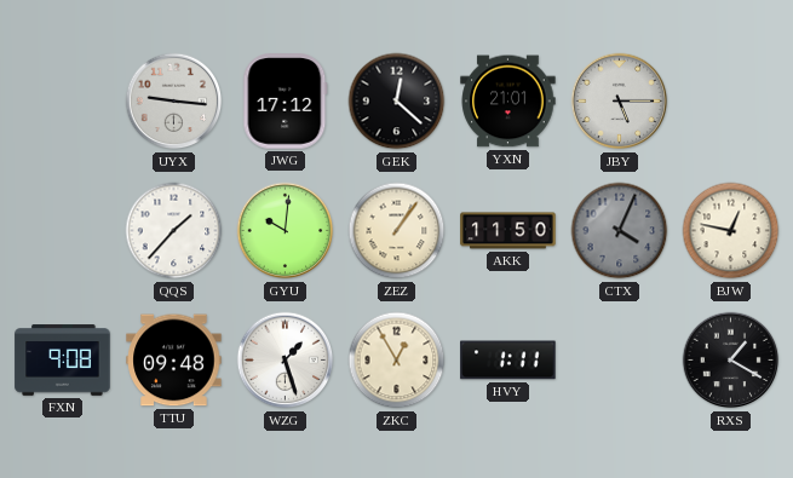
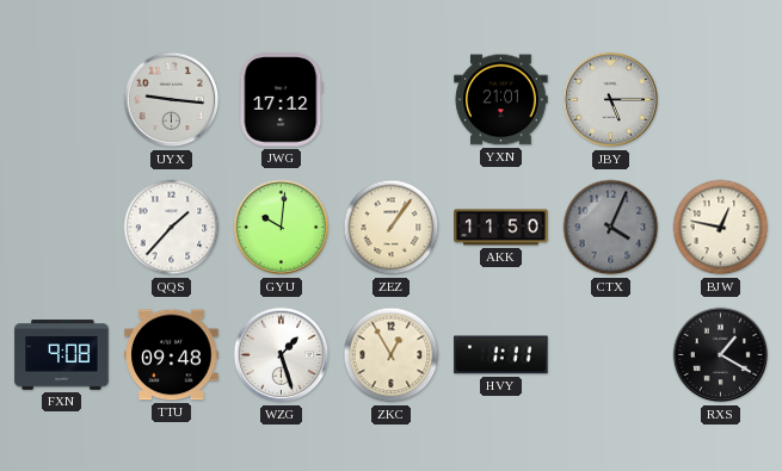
GEK: 12:22 -> none (397, 102)
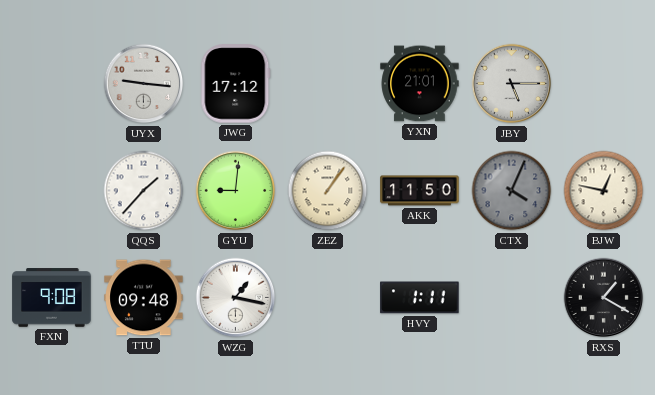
GYU: 10:01 -> 9:01 (236, 191)
WZG: 1:27 -> 1:17 (236, 298)
ZKC: 12:55 -> none (392, 355)
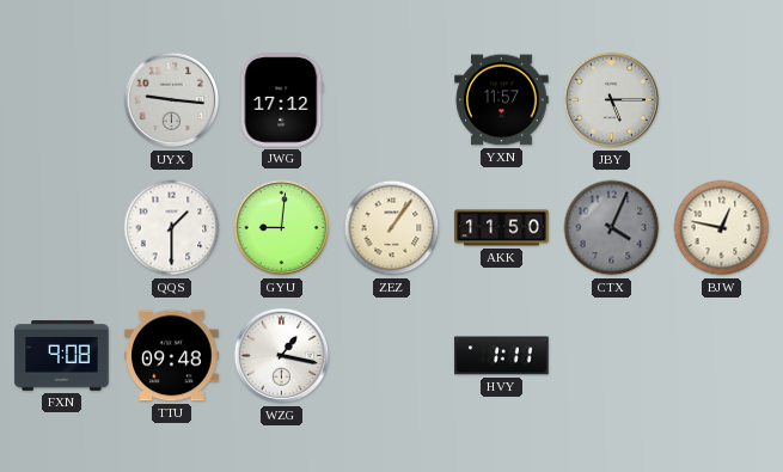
YXN: 21:01 -> 11:57 (502, 100)
QQS: 1:37 -> 1:30 (172, 228)
RXS: 1:20 -> none (604, 298)
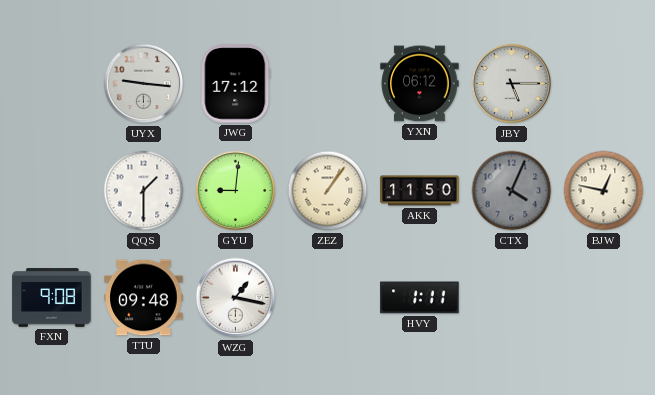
YXN: 11:57 -> 06:12 (420, 84)
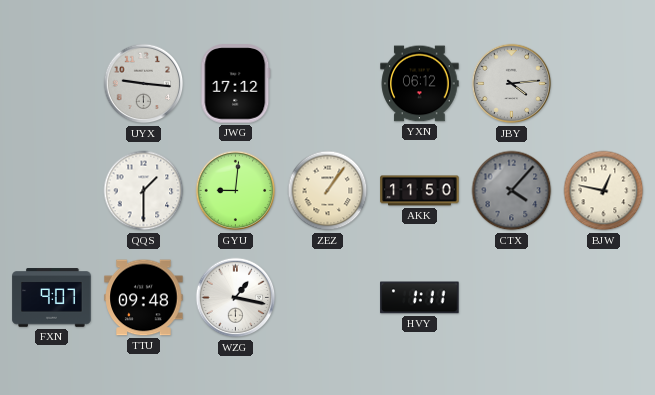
JBY: 5:15 -> 4:14 (512, 84)
CTX: 4:04 -> 4:07 (512, 191)
FXN: 9:08 -> 9:07 (52, 298)
